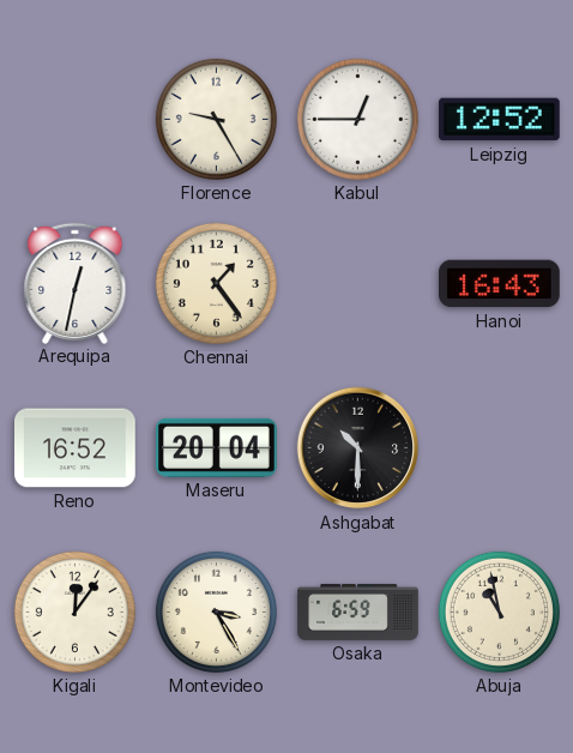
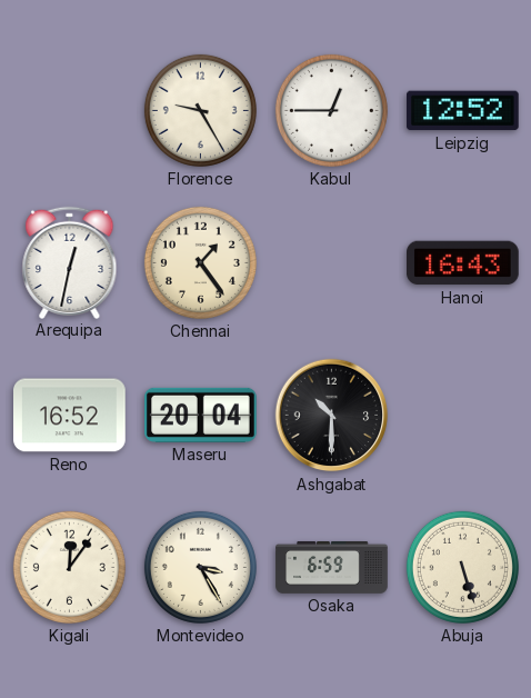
Abuja: 10:58 -> 5:27 (462, 567)
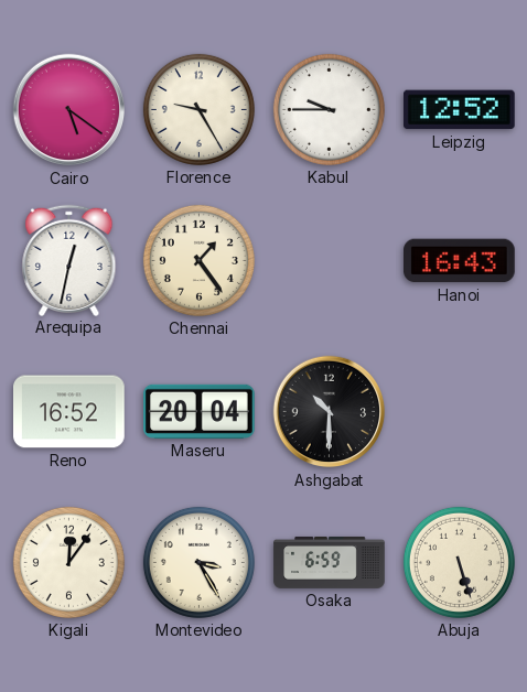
Cairo: none -> 5:21 (69, 110)
Kabul: 12:45 -> 9:45 (329, 109)
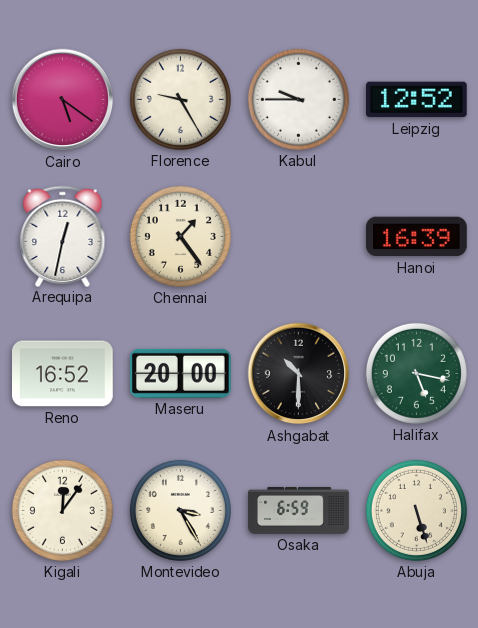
Hanoi: 16:43 -> 16:39 (417, 237)
Maseru: 20:04 -> 20:00 (181, 373)
Halifax: none -> 5:17 (416, 373)
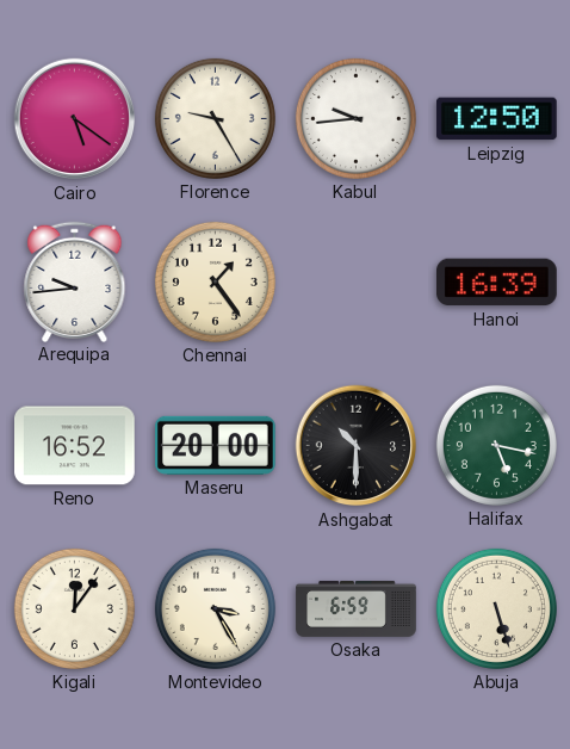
Kabul: 9:45 -> 9:44 (355, 118)
Leipzig: 12:52 -> 12:50 (497, 119)
Arequipa: 12:32 -> 9:44 (75, 281)
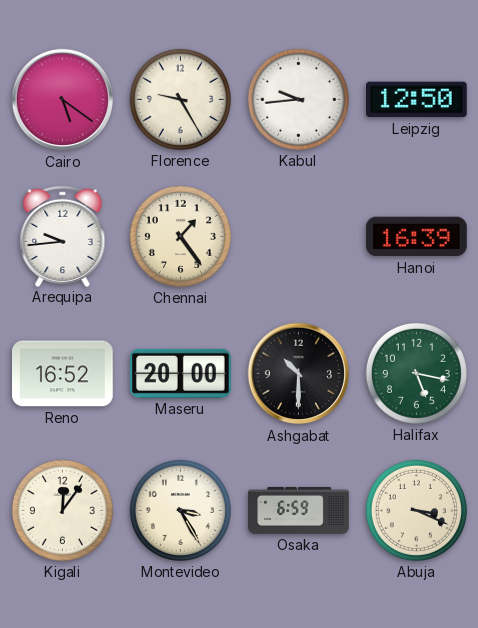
Abuja: 5:27 -> 3:19 (416, 510)
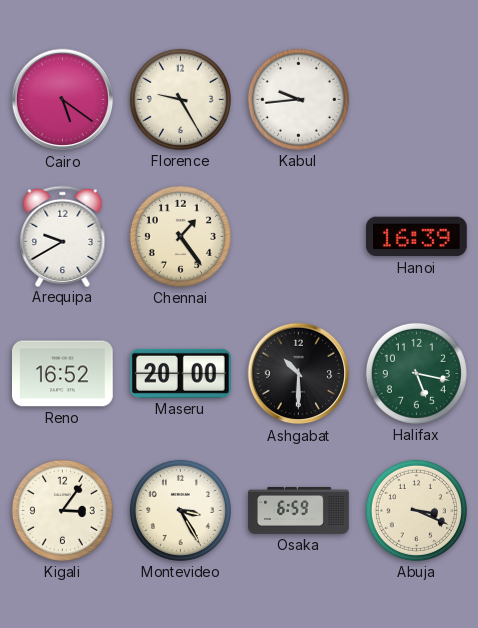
Leipzig: 12:50 -> none (417, 100)
Arequipa: 9:44 -> 9:40 (63, 236)
Kigali: 12:06 -> 3:06 (62, 510)
